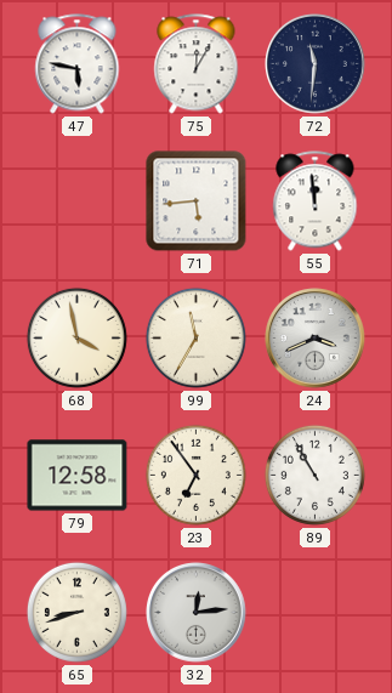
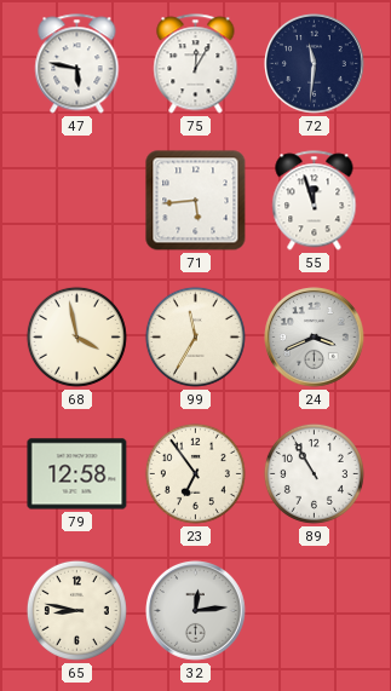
55: 11:59 -> 11:57 (315, 201)
65: 8:42 -> 8:47 (76, 610)
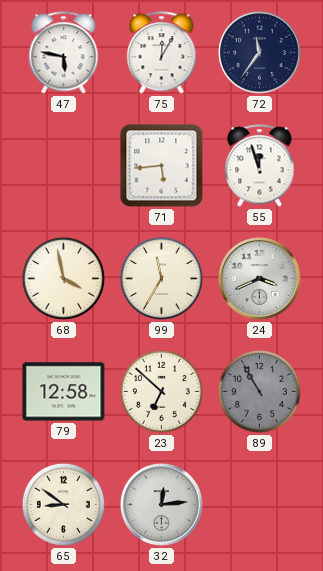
72: 11:31 -> 11:36 (260, 53)
23: 6:54 -> 6:52 (161, 391)
89 dial: white -> grey (259, 391)
65: 8:47 -> 8:51 (63, 504)
